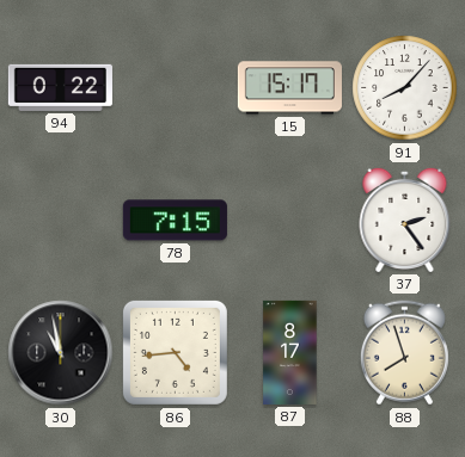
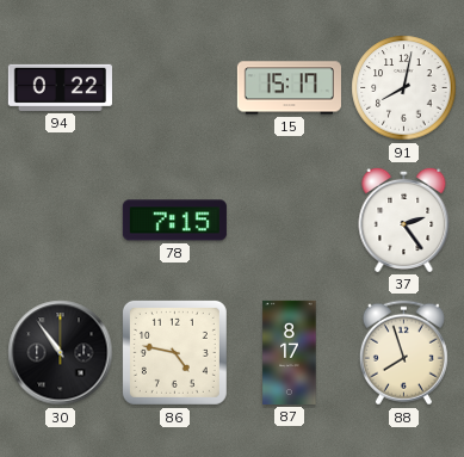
91: 8:07 -> 8:02 (404, 88)
30: 10:58 -> 10:54 (61, 353)
86: 4:44 -> 4:47 (174, 352)
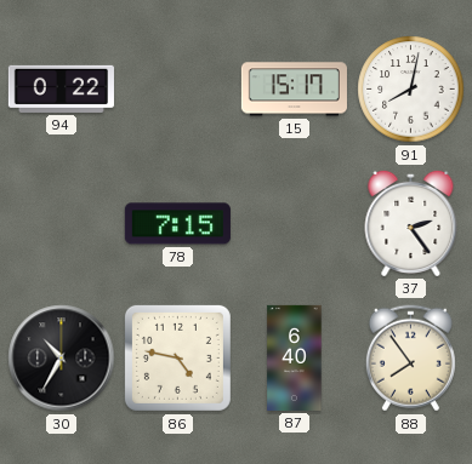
30: 10:54 -> 10:35 (62, 359)
87: 8:17 -> 6:40 (295, 357)
88: 7:57 -> 7:54 (410, 359)
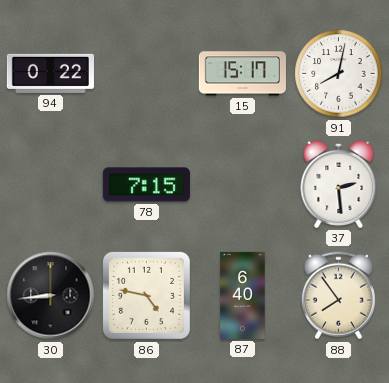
37: 2:24 -> 2:29 (339, 184)
30: 10:35 -> 8:44 (51, 296)
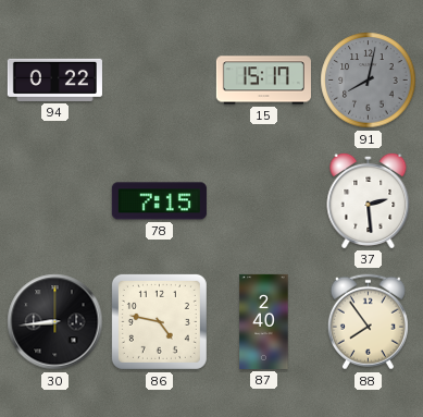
91 dial: white -> grey (369, 81)
87: 6:40 -> 2:40 (264, 321)
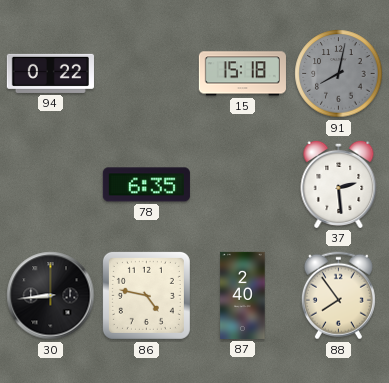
15: 15:17 -> 15:18 (242, 74)
78: 7:15 -> 6:35 (146, 185)
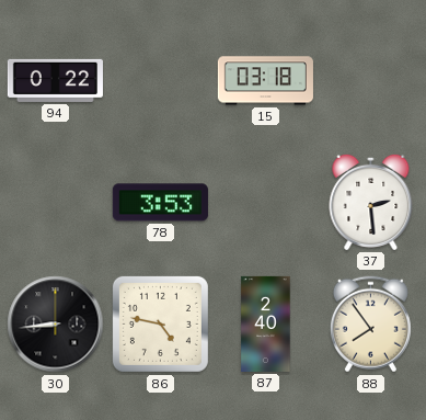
15: 15:18 -> 03:18 (265, 81)
91: 8:02 -> none (339, 74)
78: 6:35 -> 3:53 (160, 203)
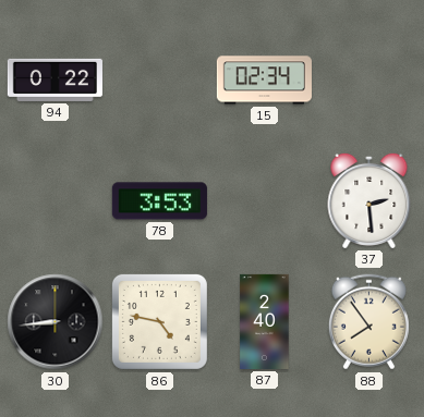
15: 03:18 -> 02:34 (264, 81)
